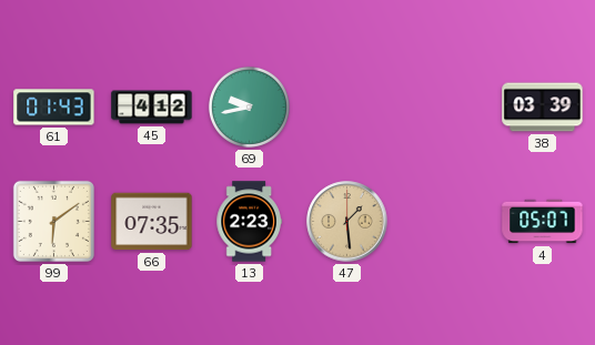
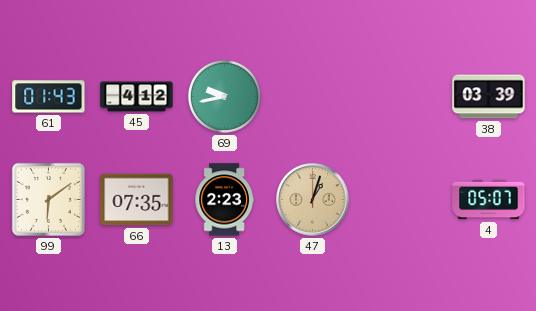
47: 1:29 -> 1:03 (313, 200)
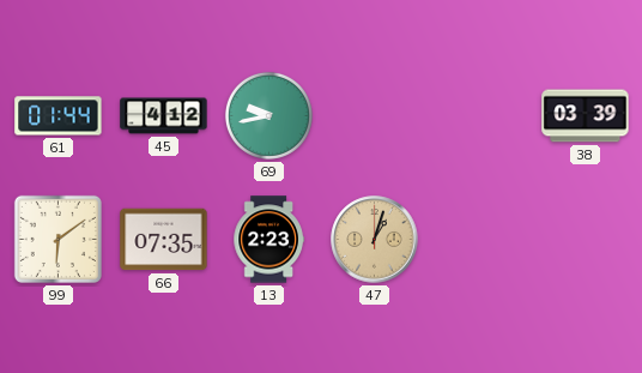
61: 01:43 -> 01:44 (59, 116)
4: 05:07 -> none (489, 200)
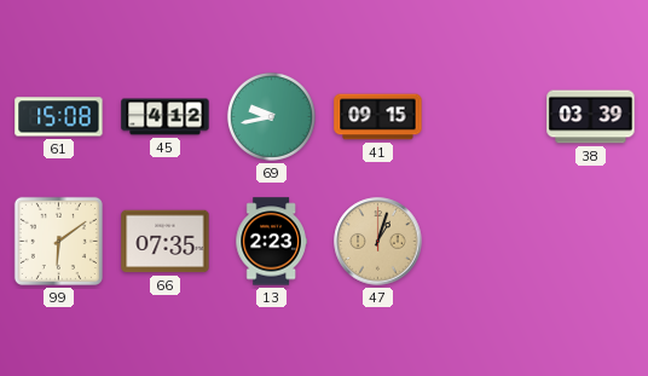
61: 01:44 -> 15:08 (59, 117)
41: none -> 09:15 (378, 117)
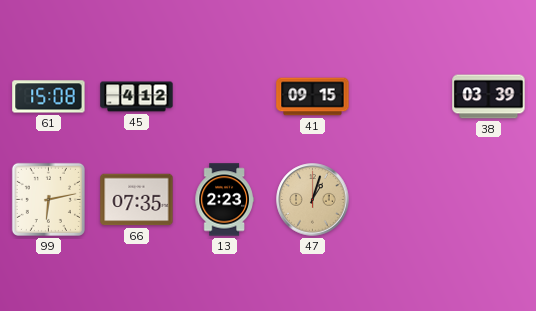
69: 9:43 -> none (271, 116)
99: 6:09 -> 6:13 (48, 199)
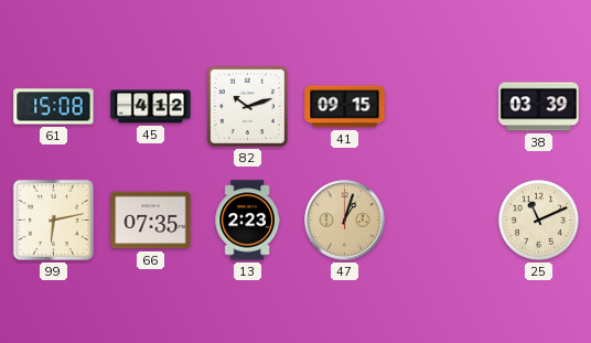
82: none -> 10:12 (247, 106)
25: none -> 11:11 (538, 219)
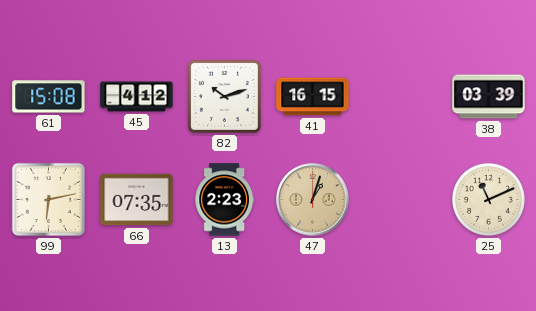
41: 09:15 -> 16:15 (313, 97)
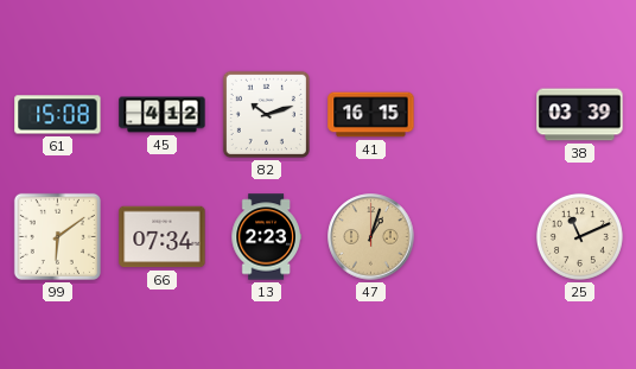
99: 6:13 -> 6:09 (57, 236)
66: 07:35 -> 07:34 (163, 237)
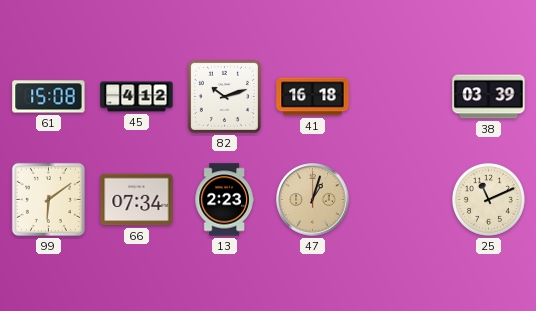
41: 16:15 -> 16:18 (313, 97)
